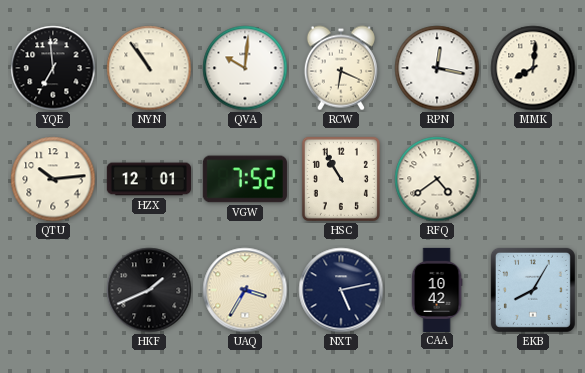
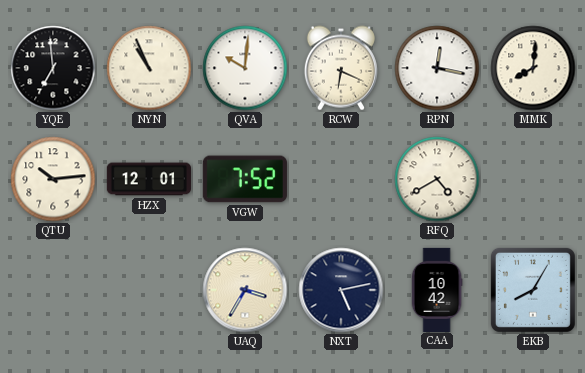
NYN: 10:54 -> 10:56 (149, 68)
HSC: 10:55 -> none (341, 179)
RFQ: 4:39 -> 4:40 (437, 179)
HKF: 1:41 -> none (149, 290)
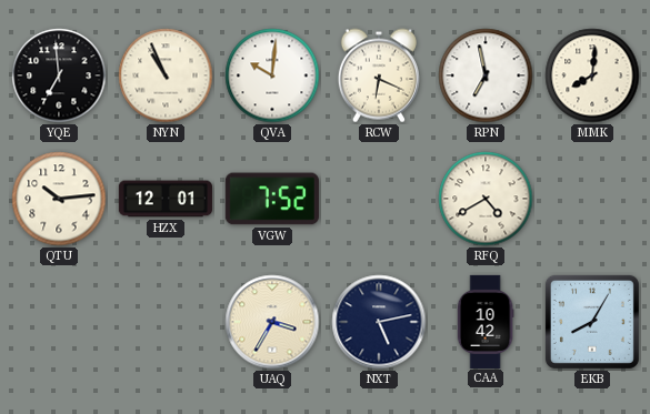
RPN: 12:17 -> 6:58 (486, 75)
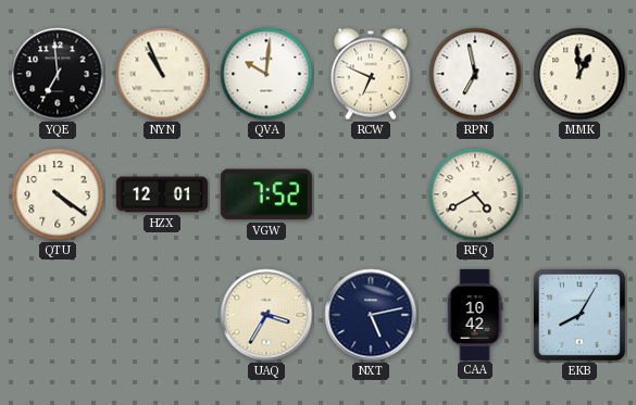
RCW: 6:19 -> 6:49 (371, 74)
MMK: 8:01 -> 12:59 (579, 74)
QTU: 10:14 -> 4:21 (58, 194)
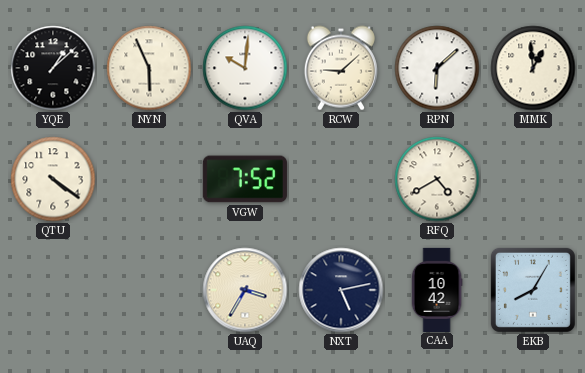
YQE: 6:59 -> 1:08 (53, 68)
NYN: 10:56 -> 5:56 (149, 68)
RCW: 6:49 -> 9:08 (341, 68)
RPN: 6:58 -> 6:08 (437, 68)
HZX: 12:01 -> none (162, 194)
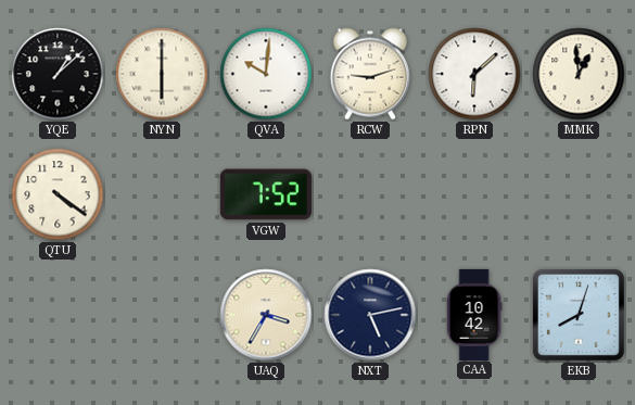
NYN: 5:56 -> 6:00 (162, 74)
RCW: 9:08 -> 9:12 (370, 74)
RFQ: 4:40 -> none (437, 179)
EKB: 8:05 -> 8:03 (579, 315)
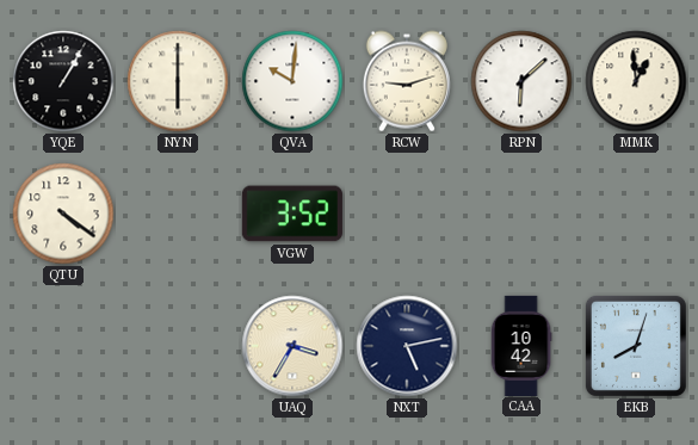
YQE: 1:08 -> 1:05 (63, 81)
VGW: 7:52 -> 3:52 (292, 214)
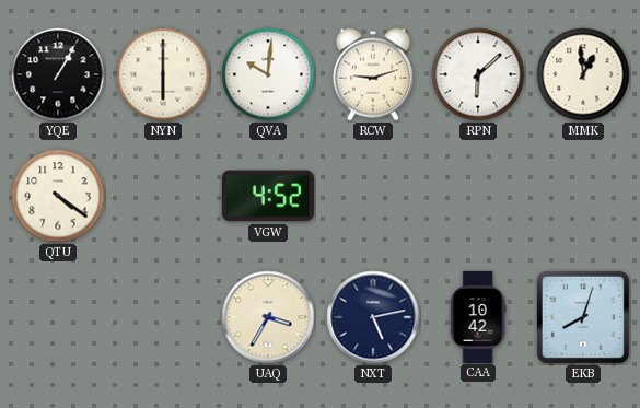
VGW: 3:52 -> 4:52 (268, 196)
